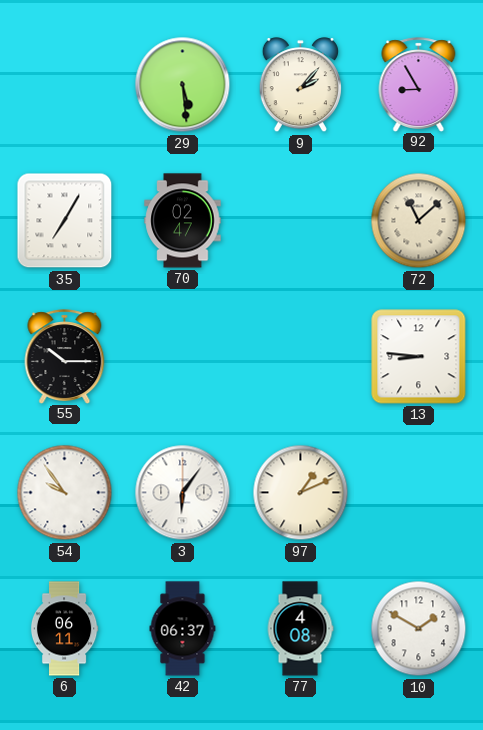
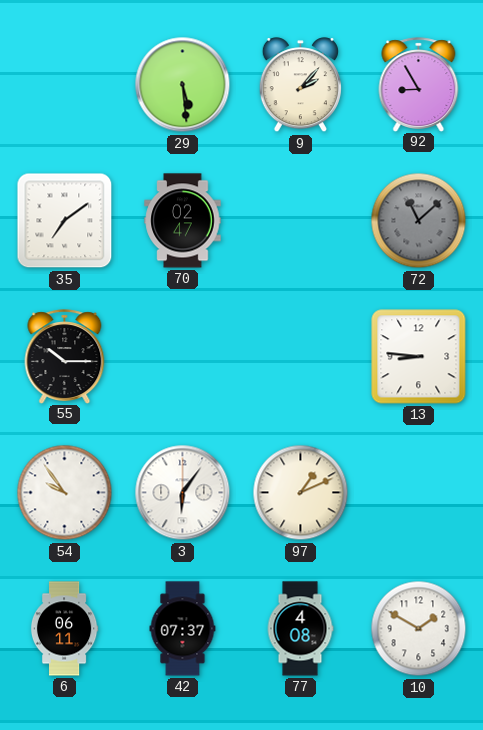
35: 7:05 -> 7:09 (65, 221)
72 dial: cream -> grey (419, 221)
42: 06:37 -> 07:37 (183, 629)
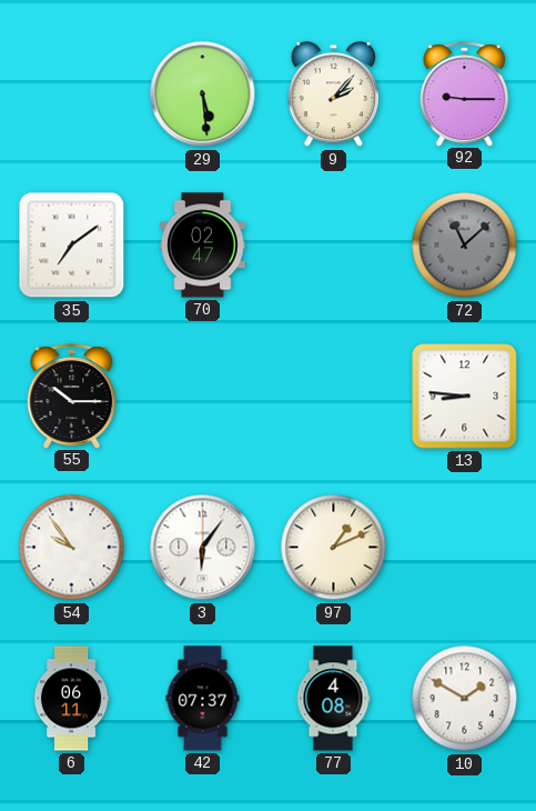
92: 8:55 -> 9:15 (465, 93)
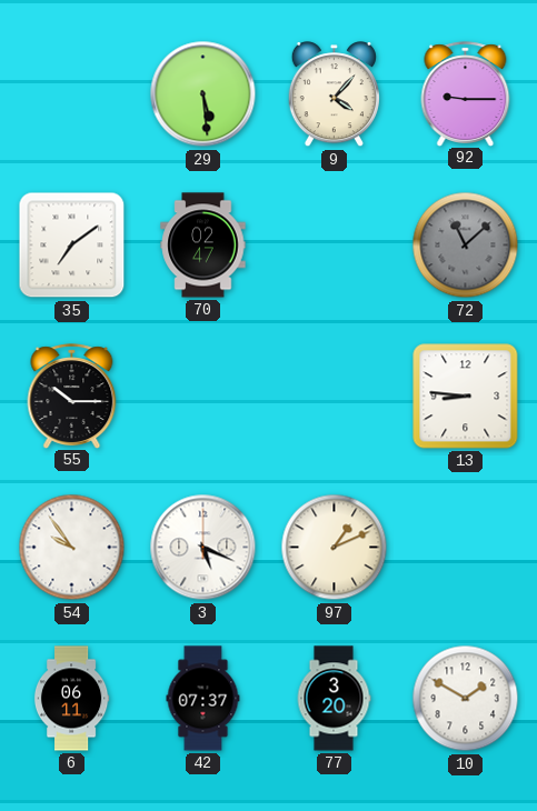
9: 2:07 -> 4:07 (334, 94)
3: 6:06 -> 5:19 (203, 548)
77: 4:08 -> 3:20 (334, 699)
